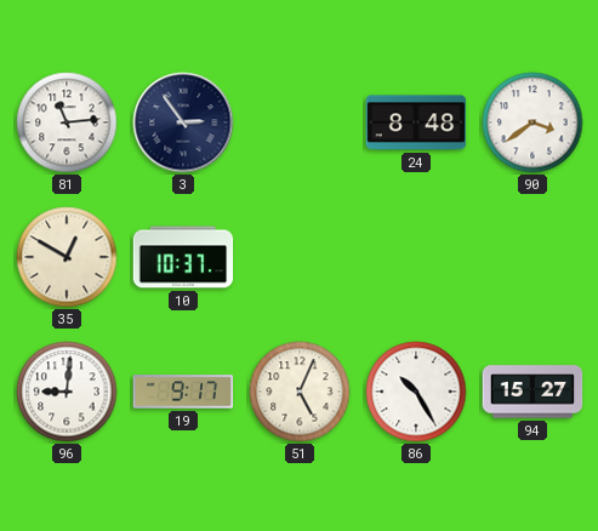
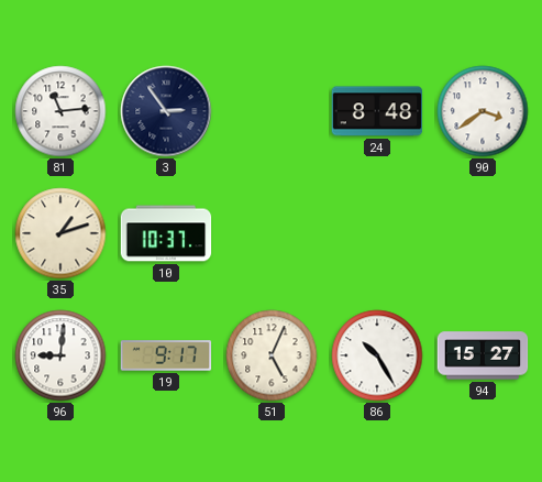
35: 12:50 -> 1:12 (60, 233)
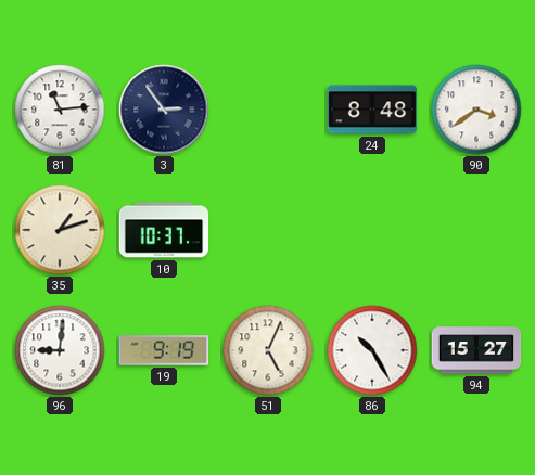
19: 9:17 -> 9:19 (164, 350)
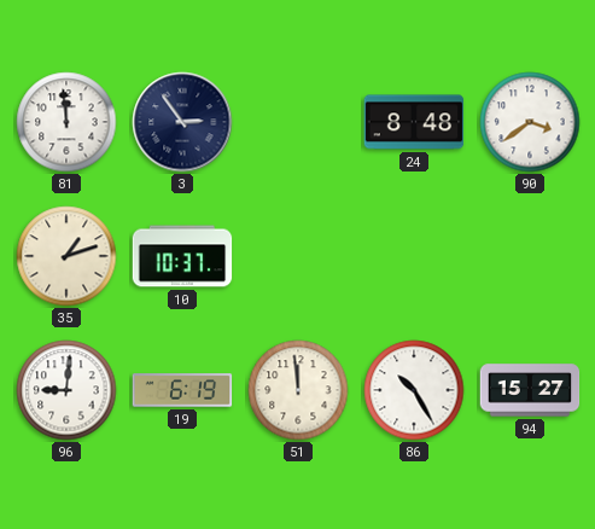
81: 11:14 -> 11:59 (66, 122)
19: 9:19 -> 6:19 (182, 390)
51: 5:04 -> 11:59 (298, 390)
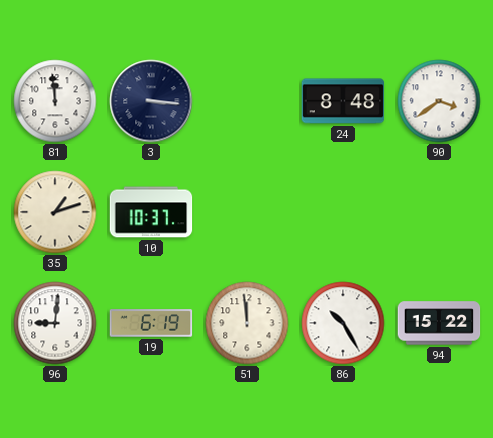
3: 2:54 -> 3:16 (151, 101)
94: 15:27 -> 15:22 (439, 323)
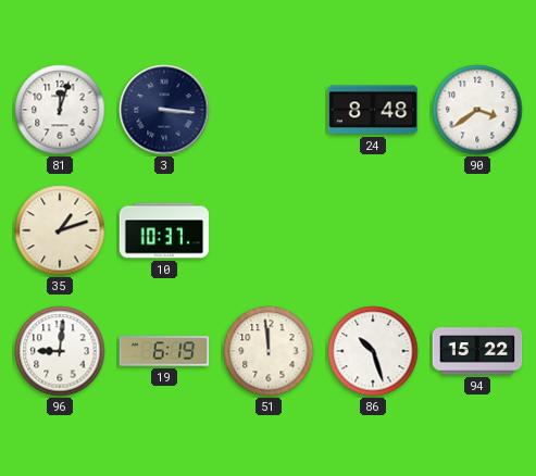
81: 11:59 -> 12:03 (60, 110)
86: 10:25 -> 10:27 (373, 351)
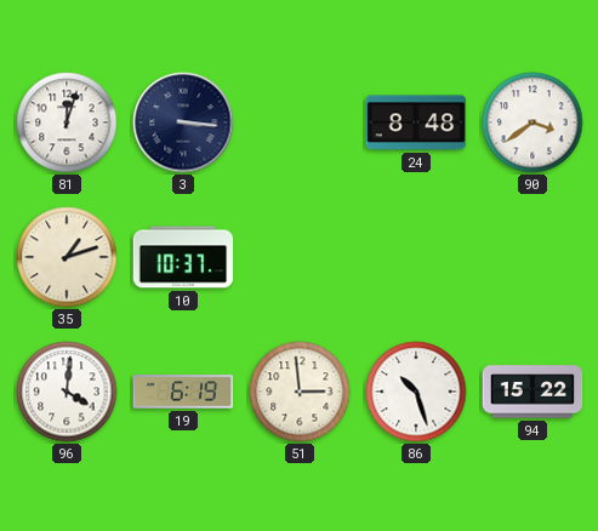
96: 9:01 -> 4:01 (67, 392)
51: 11:59 -> 2:59 (300, 392)
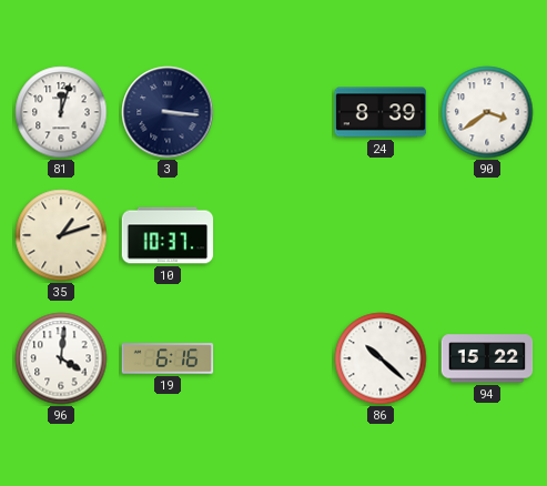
24: 8:48 -> 8:39 (381, 112)
19: 6:19 -> 6:16 (168, 358)
51: 2:59 -> none (300, 392)
86: 10:27 -> 10:22 (381, 358)
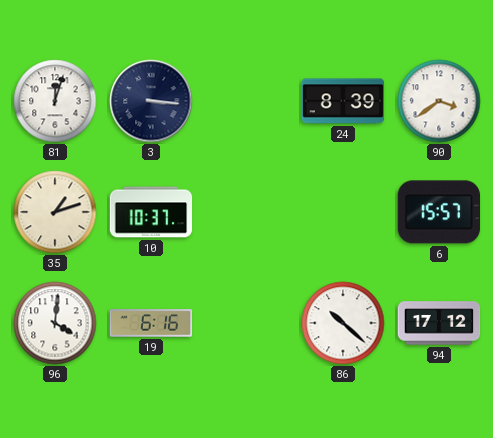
6: none -> 15:57 (439, 212)
94: 15:22 -> 17:12 (439, 323)
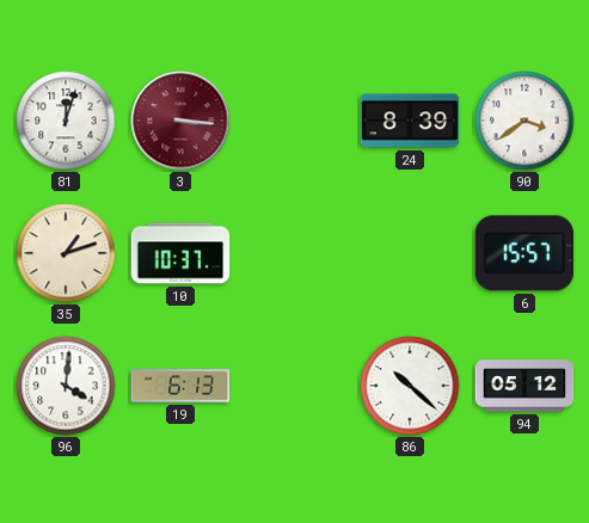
3 dial: navy -> burgundy (180, 121)
19: 6:16 -> 6:13 (180, 386)
94: 17:12 -> 05:12 (524, 386)
